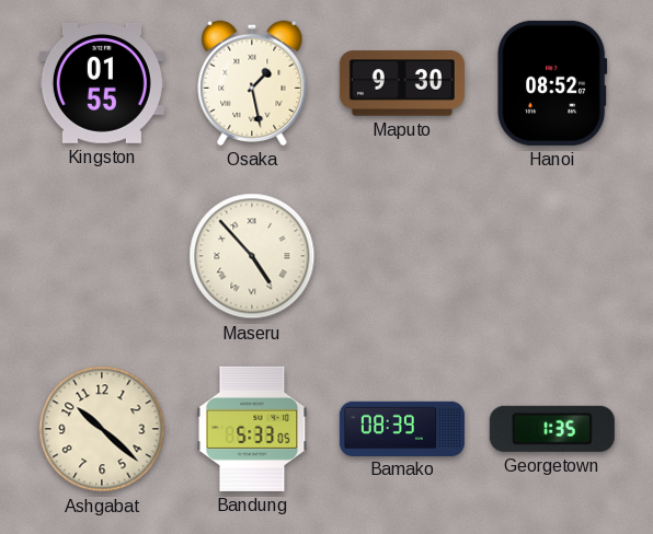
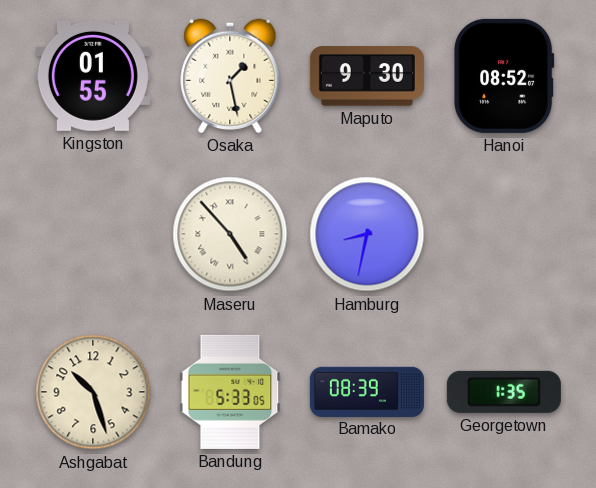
Hamburg: none -> 8:32 (367, 234)
Ashgabat: 10:22 -> 10:27 (93, 392)
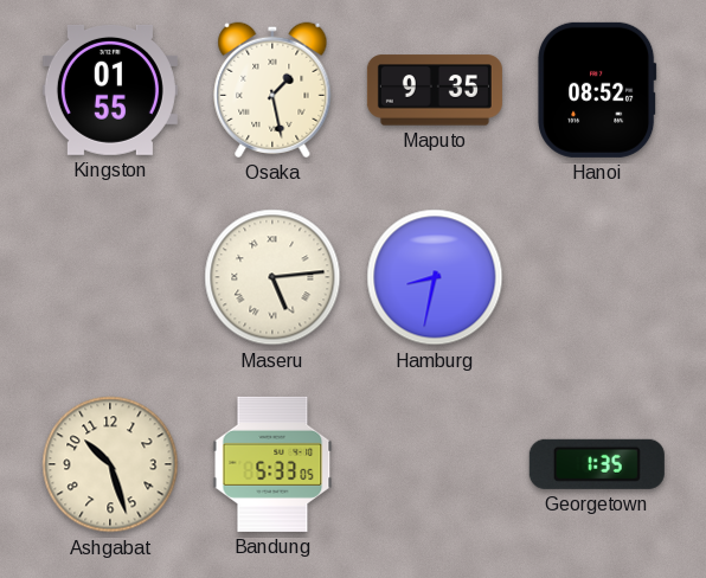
Maputo: 9:30 -> 9:35 (435, 90)
Maseru: 4:53 -> 5:14 (272, 277)
Bamako: 08:39 -> none (367, 391)
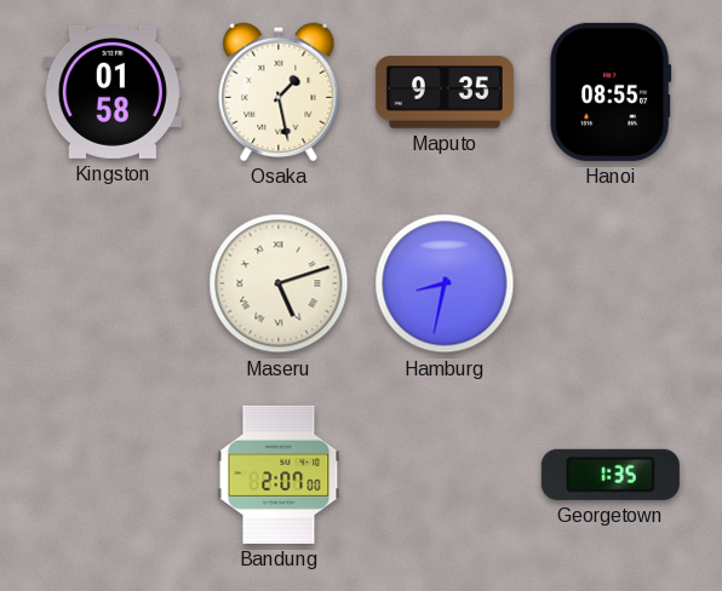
Kingston: 01:55 -> 01:58 (113, 92)
Hanoi: 08:52 -> 08:55 (611, 92)
Maseru: 5:14 -> 5:12 (279, 283)
Ashgabat: 10:27 -> none (110, 464)
Bandung: 5:33 -> 2:07 (279, 475)
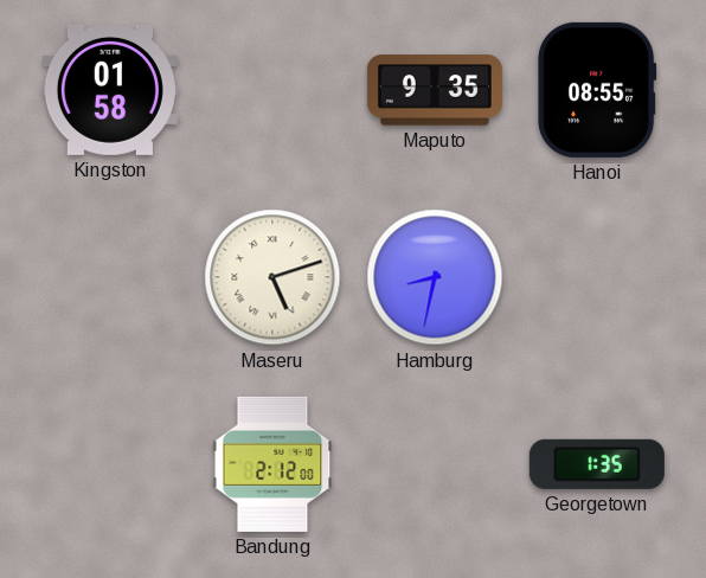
Osaka: 1:28 -> none (279, 92)
Bandung: 2:07 -> 2:12 (272, 464)
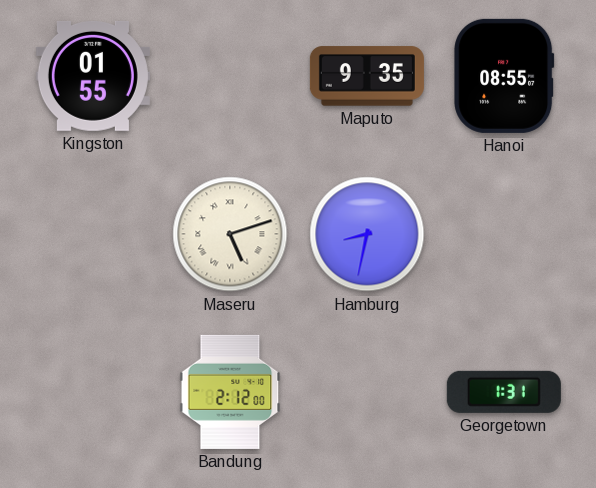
Kingston: 01:58 -> 01:55 (93, 76)
Georgetown: 1:35 -> 1:31 (504, 392)
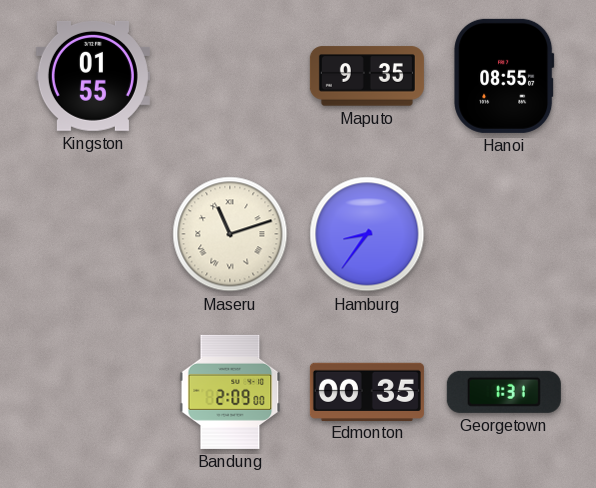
Maseru: 5:12 -> 11:12 (230, 234)
Hamburg: 8:32 -> 8:36 (367, 234)
Bandung: 2:12 -> 2:09 (230, 392)
Edmonton: none -> 00:35 (367, 391)
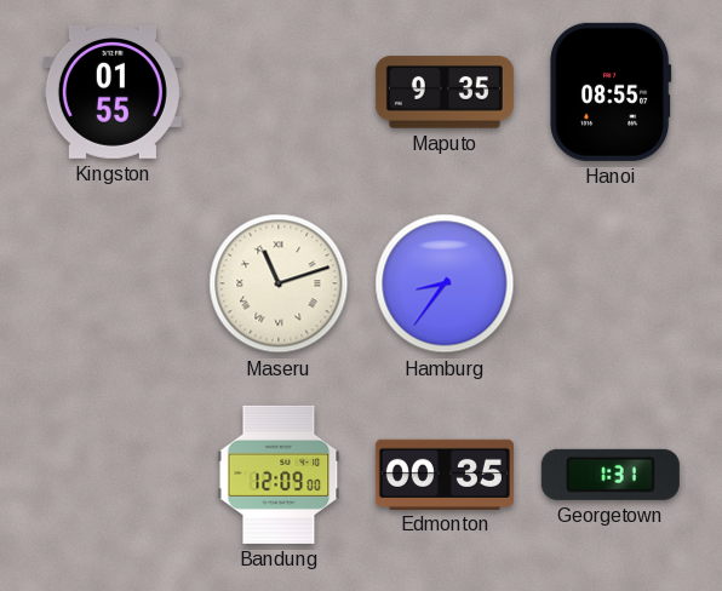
Bandung: 2:09 -> 12:09 (279, 475)
